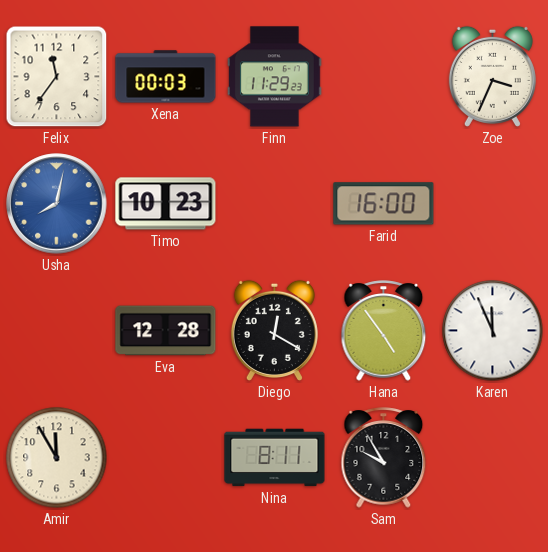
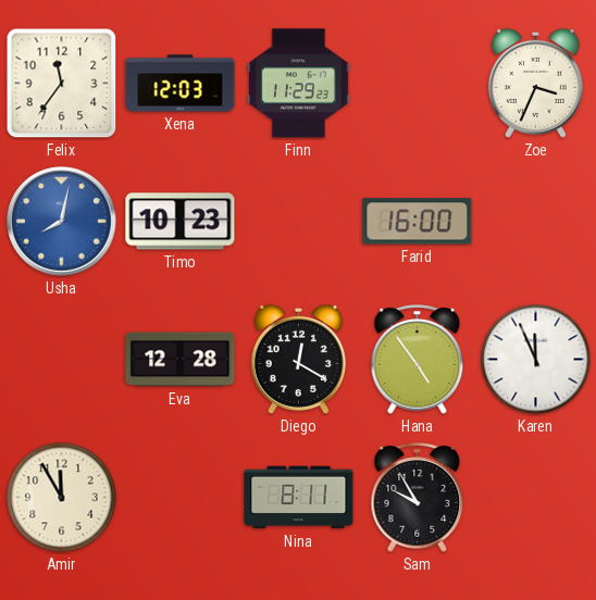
Xena: 00:03 -> 12:03 (181, 84)
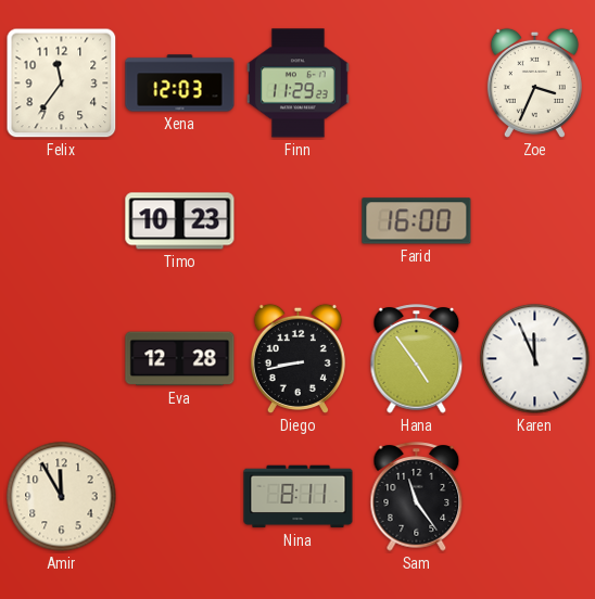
Usha: 8:02 -> none (62, 222)
Diego: 12:20 -> 8:43 (297, 358)
Sam: 9:55 -> 11:24 (417, 497)
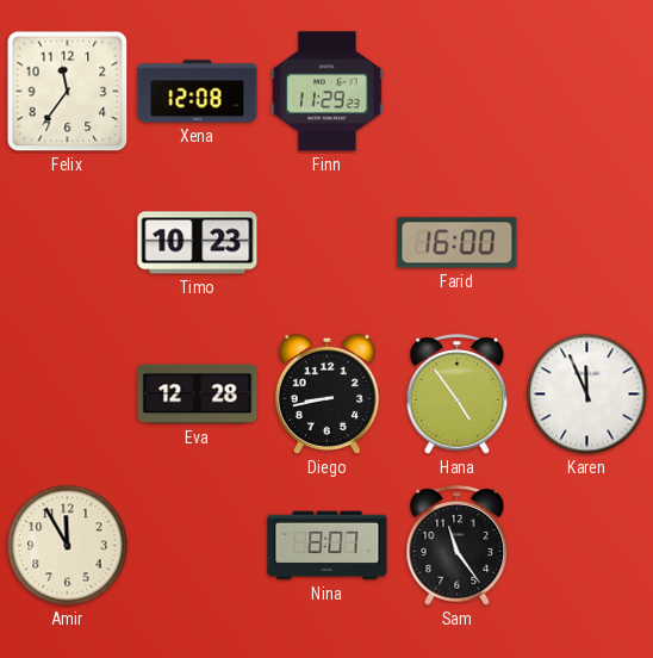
Xena: 12:03 -> 12:08 (198, 92)
Zoe: 3:34 -> none (534, 82)
Nina: 8:11 -> 8:07 (328, 546)
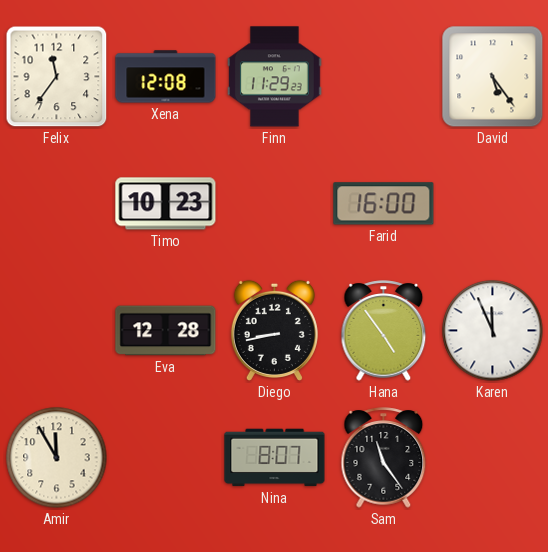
David: none -> 5:24 (493, 77)
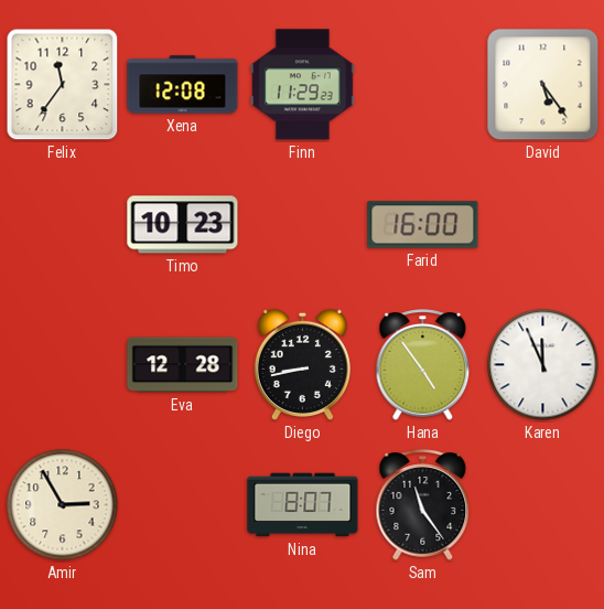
Amir: 11:55 -> 2:55 (63, 505)
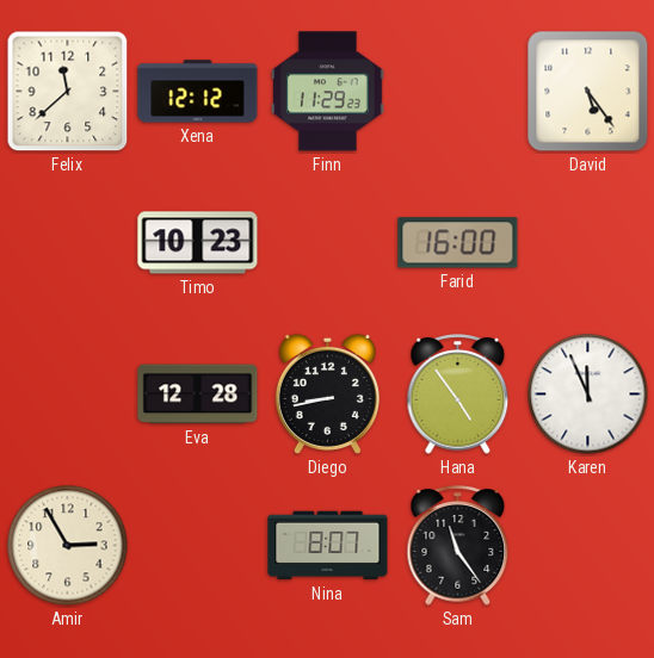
Felix: 11:36 -> 11:38 (68, 92)
Xena: 12:08 -> 12:12 (198, 92)
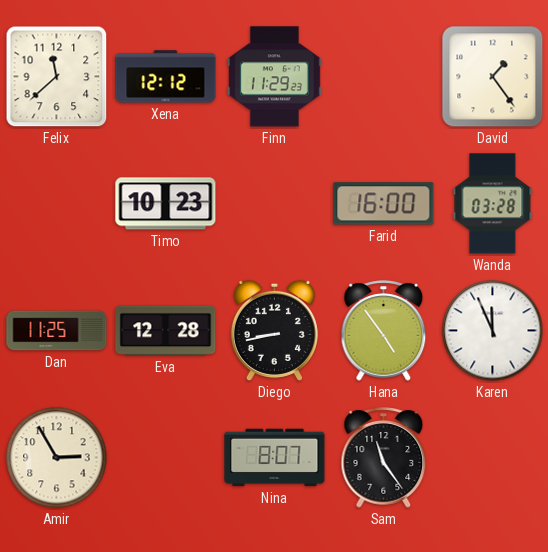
David: 5:24 -> 1:24 (493, 77)
Wanda: none -> 03:28 (493, 204)
Dan: none -> 11:25 (57, 331)
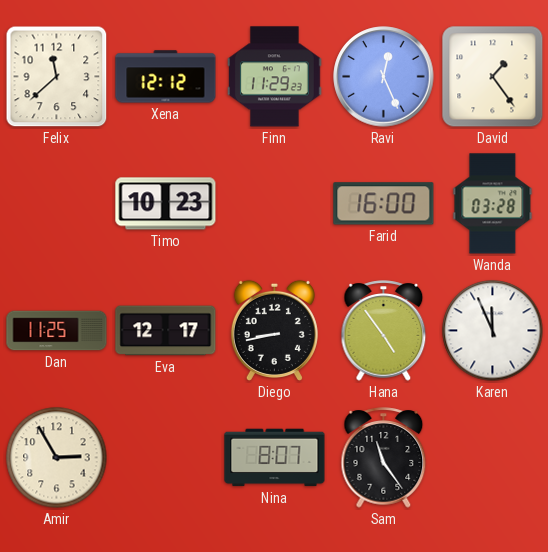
Ravi: none -> 12:26 (384, 77)
Eva: 12:28 -> 12:17 (166, 331)
